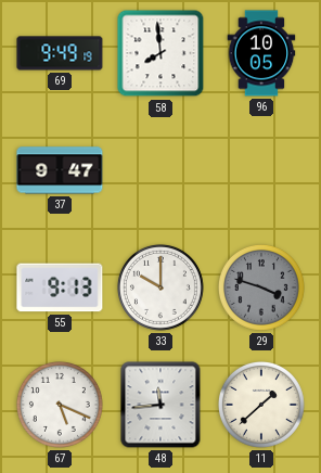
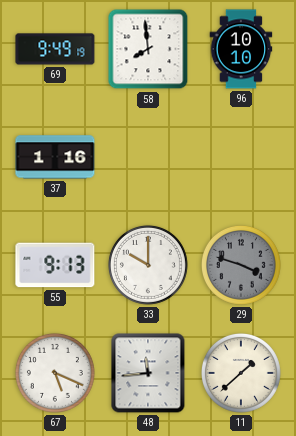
96: 10:05 -> 10:10 (241, 49)
37: 9:47 -> 1:16 (55, 157)
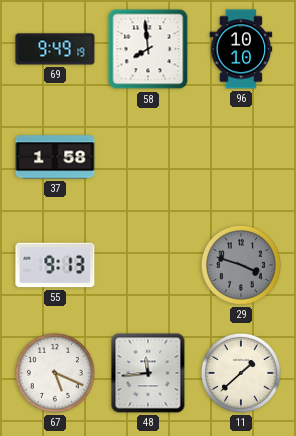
37: 1:16 -> 1:58 (55, 157)
33: 10:00 -> none (148, 265)
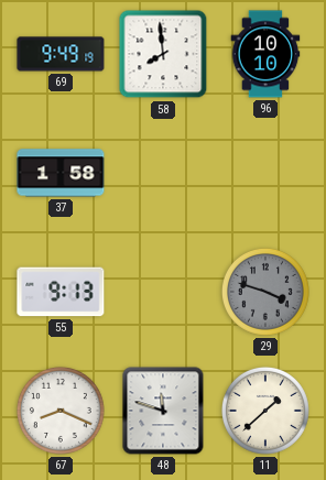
67: 5:19 -> 8:19 (61, 411)
48: 11:44 -> 11:48 (163, 411)
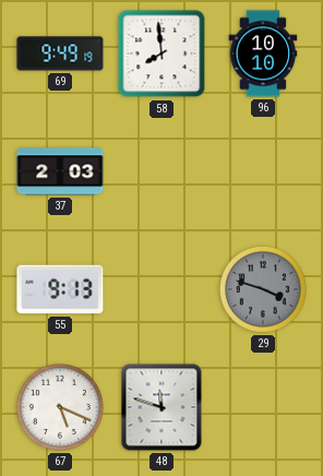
37: 1:58 -> 2:03 (60, 171)
67: 8:19 -> 5:19 (60, 407)
11: 1:38 -> none (265, 411)
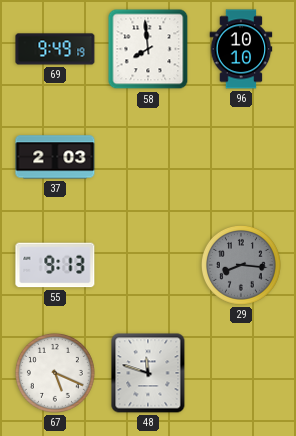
29: 3:48 -> 8:16 (241, 265)
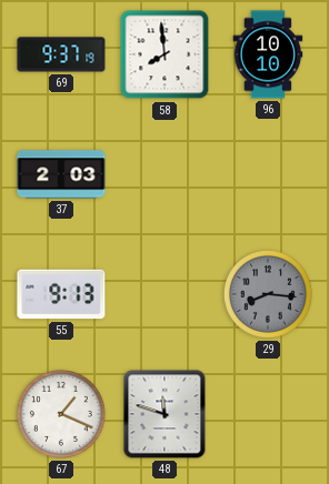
69: 9:49 -> 9:37 (61, 54)
67: 5:19 -> 1:19 (61, 414)
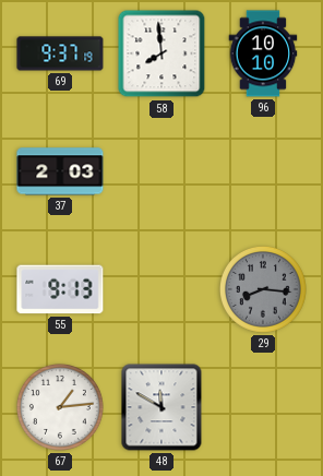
67: 1:19 -> 1:14 (60, 407)
48: 11:48 -> 11:50 (161, 407)
